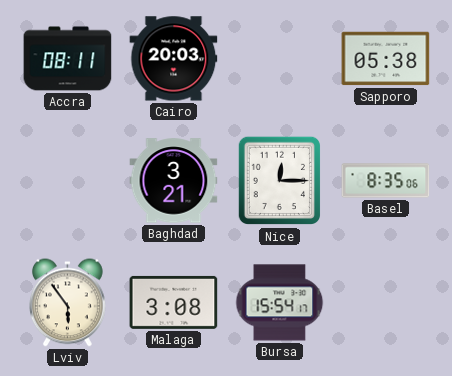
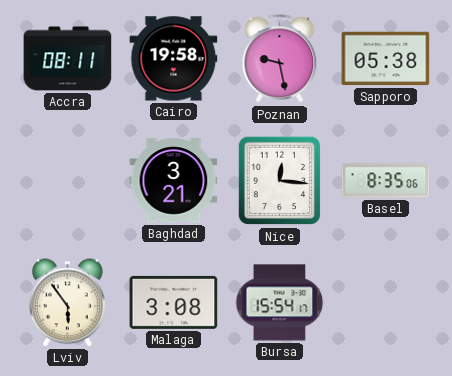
Cairo: 20:03 -> 19:58 (174, 59)
Poznan: none -> 9:28 (280, 59)
Nice: 12:15 -> 12:16 (279, 181)
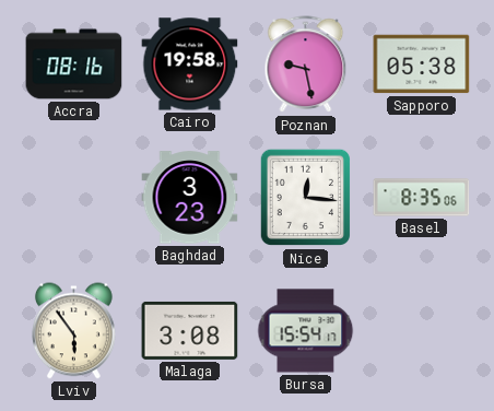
Accra: 08:11 -> 08:16 (74, 64)
Baghdad: 3:21 -> 3:23 (190, 198)
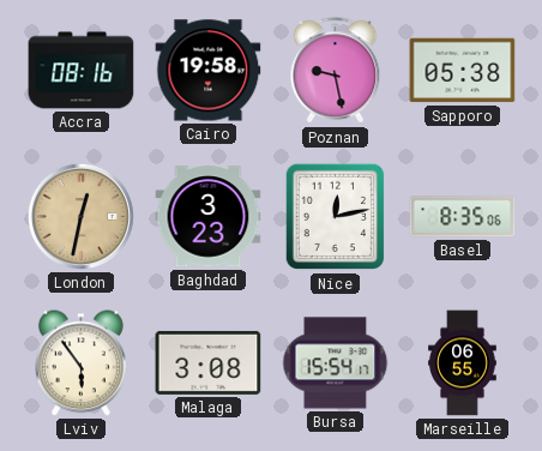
London: none -> 12:32 (80, 216)
Nice: 12:16 -> 12:13 (335, 217)
Marseille: none -> 06:55 (463, 363)
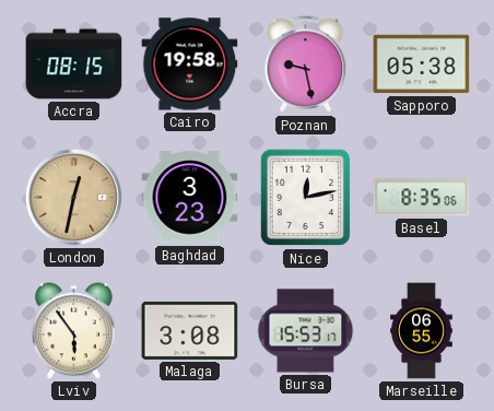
Accra: 08:16 -> 08:15 (74, 64)
Bursa: 15:54 -> 15:53 (306, 331)
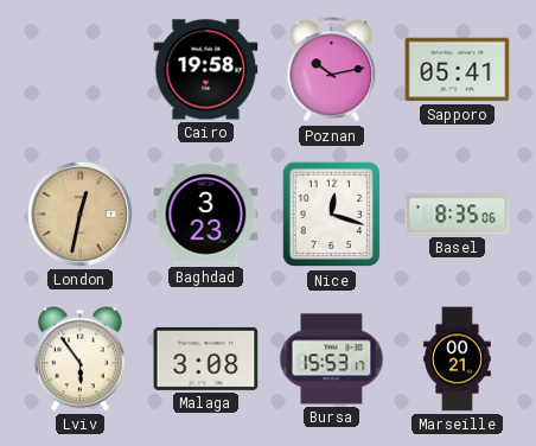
Accra: 08:15 -> none (74, 64)
Poznan: 9:28 -> 10:13 (332, 70)
Sapporo: 05:38 -> 05:41 (458, 70)
Nice: 12:13 -> 12:18 (331, 215)
Marseille: 06:55 -> 00:21 (458, 359)
